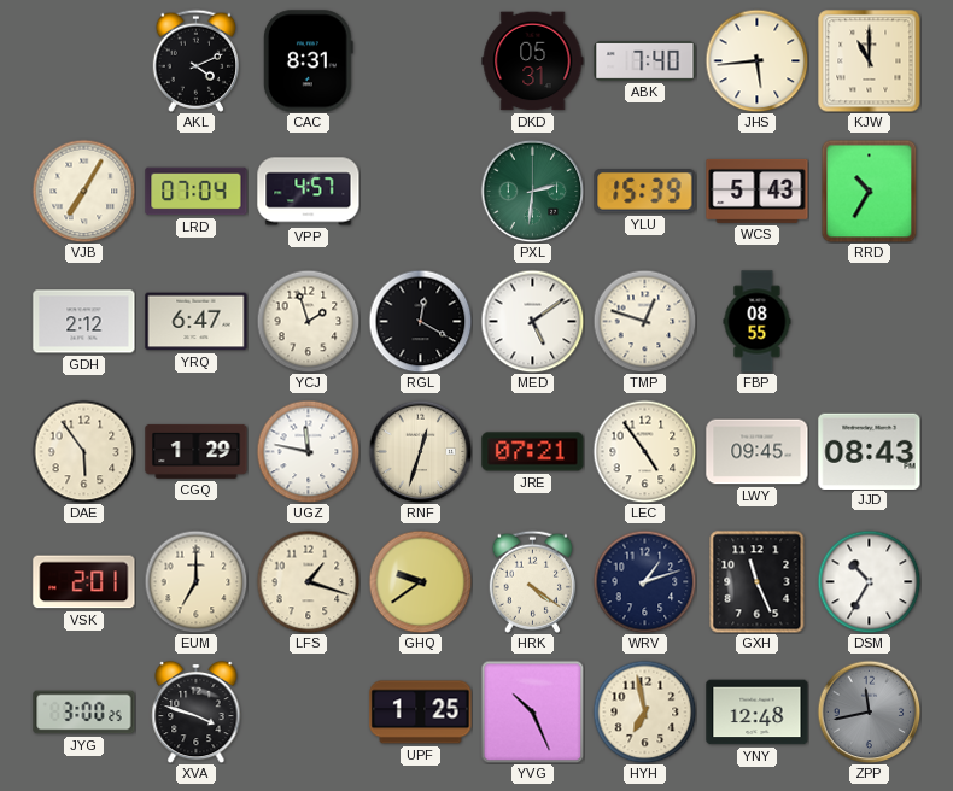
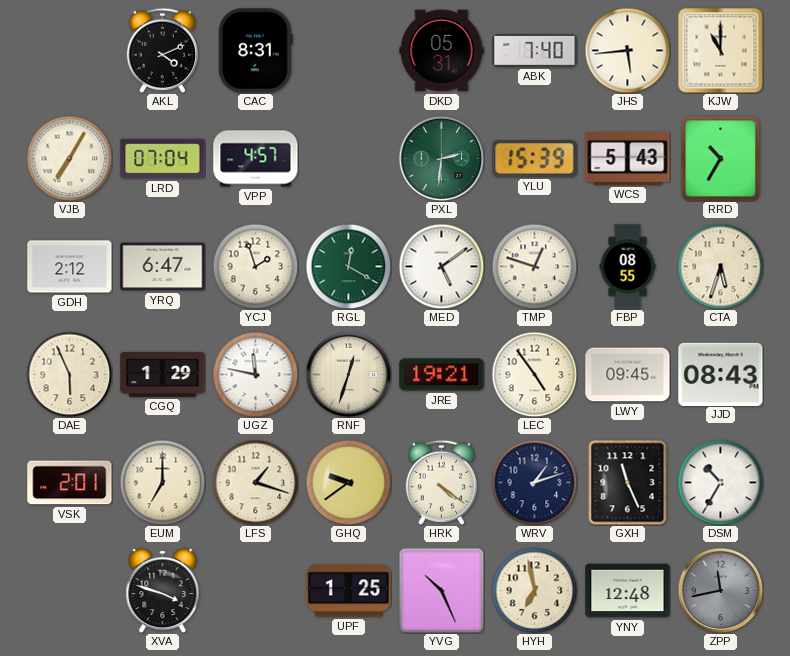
RGL dial: black -> green (348, 266)
CTA: none -> 5:33 (720, 266)
DAE: 5:54 -> 5:56 (69, 374)
JRE: 07:21 -> 19:21 (442, 375)
JYG: 3:00 -> none (84, 713)
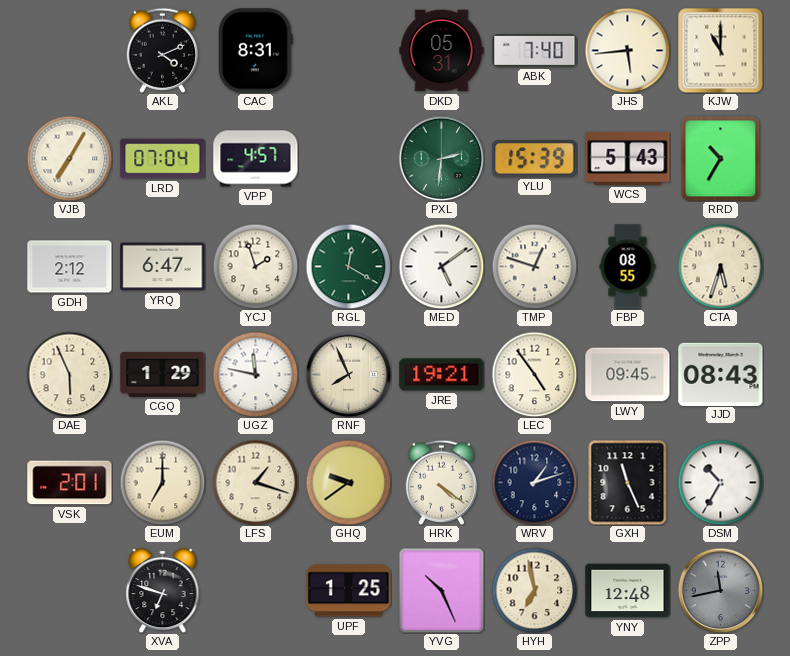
RNF: 12:33 -> 7:56 (348, 374)
XVA: 3:48 -> 6:48 (163, 590)
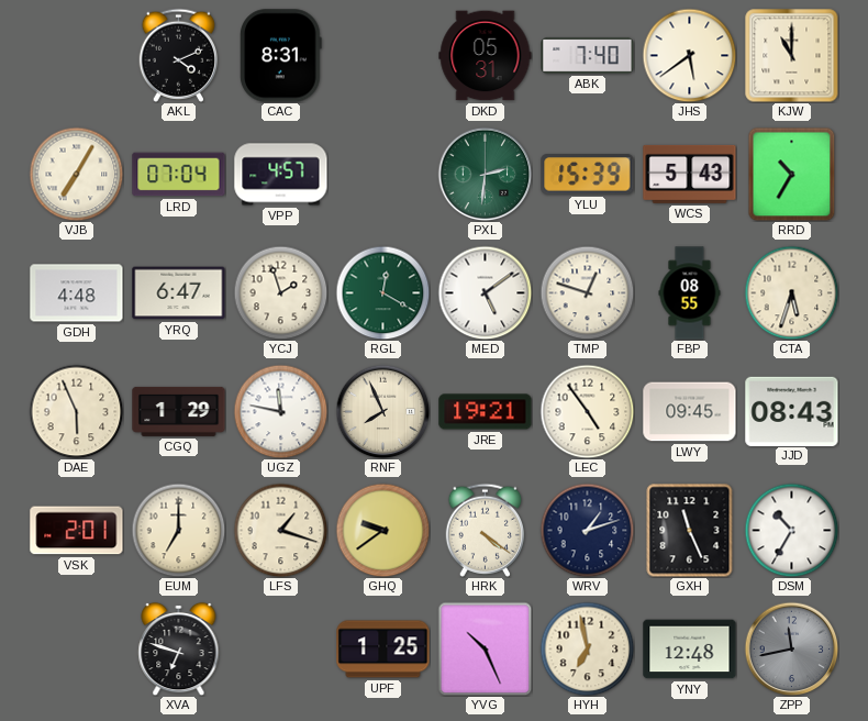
JHS: 5:44 -> 5:39 (689, 55)
GDH: 2:12 -> 4:48 (77, 293)
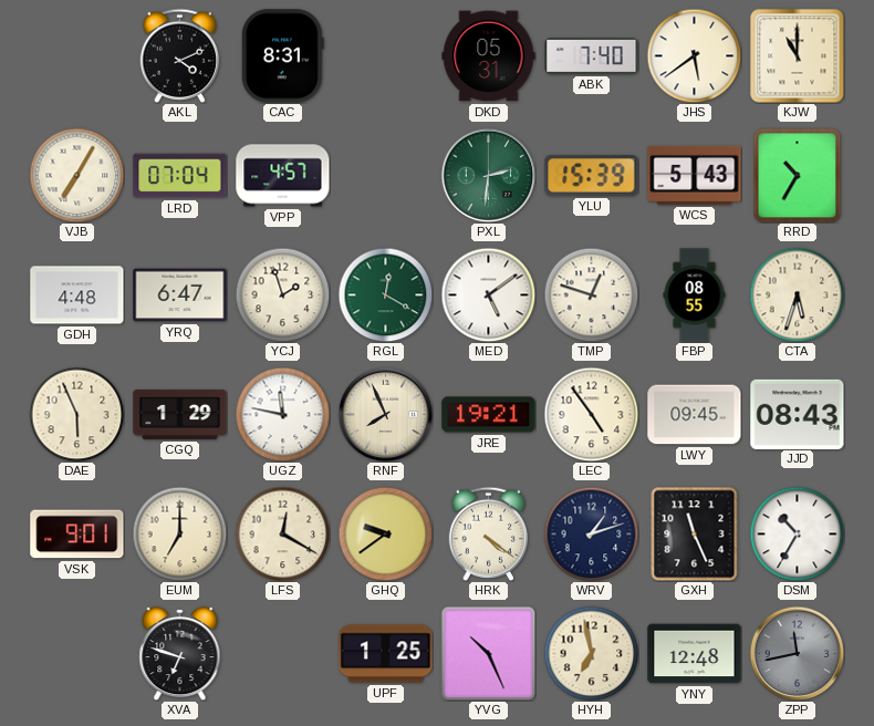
VSK: 2:01 -> 9:01 (77, 535)
LFS: 1:18 -> 12:20 (282, 533)
